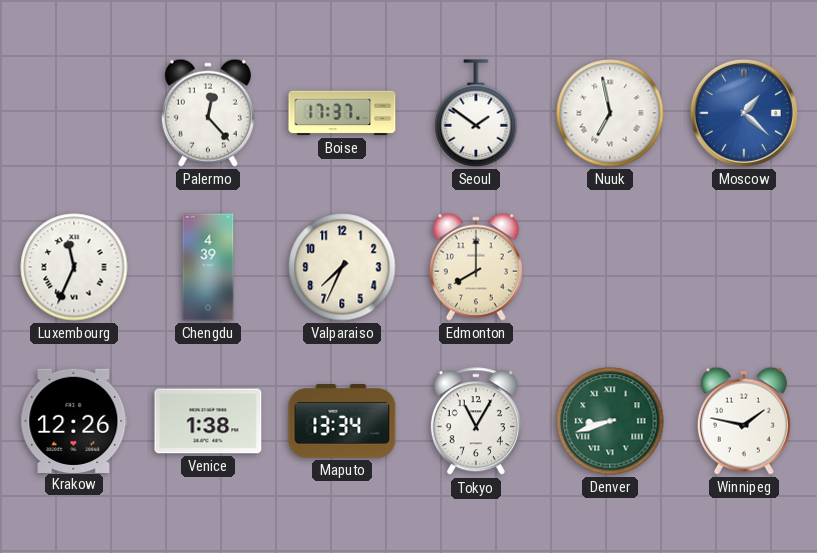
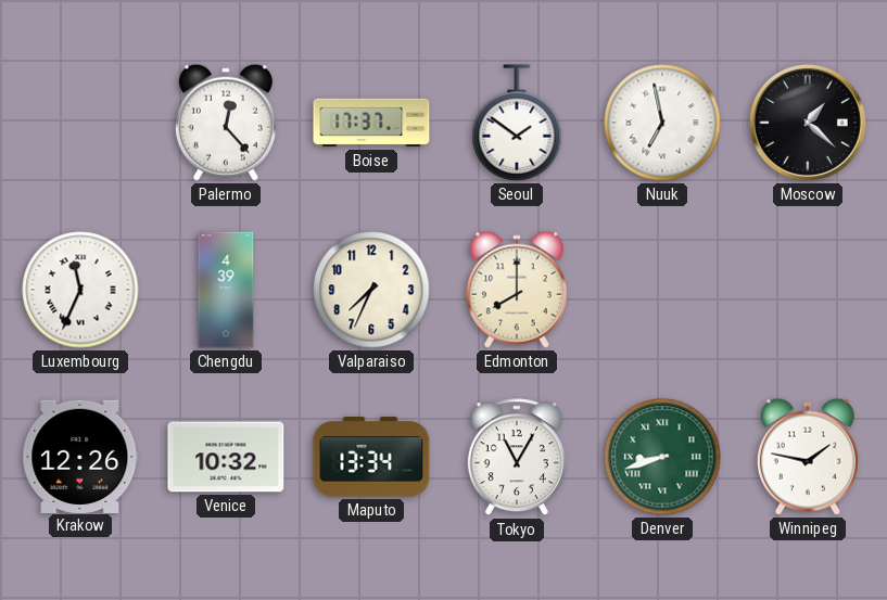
Moscow dial: blue -> black (808, 123)
Venice: 1:38 -> 10:32 (226, 457)
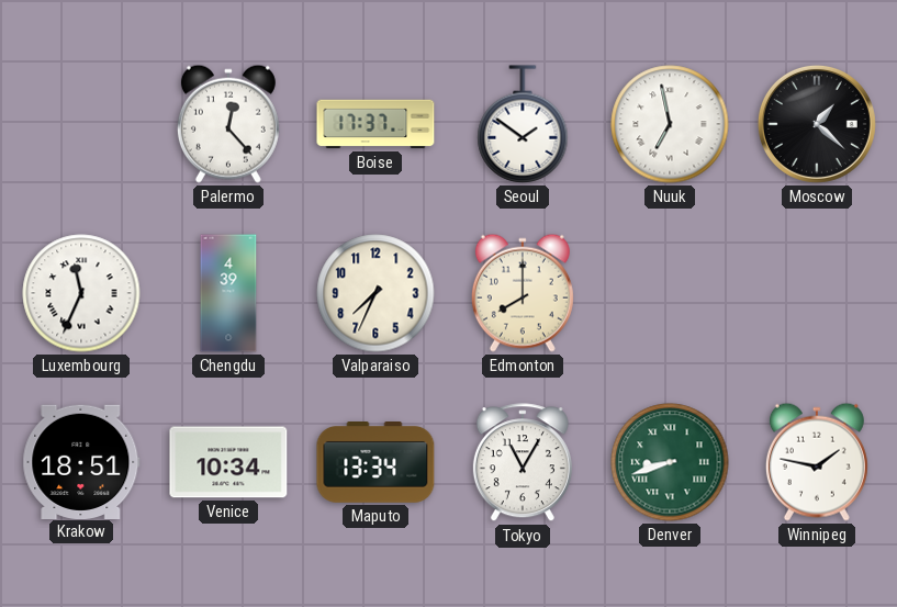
Krakow: 12:26 -> 18:51 (81, 461)
Venice: 10:32 -> 10:34 (228, 462)
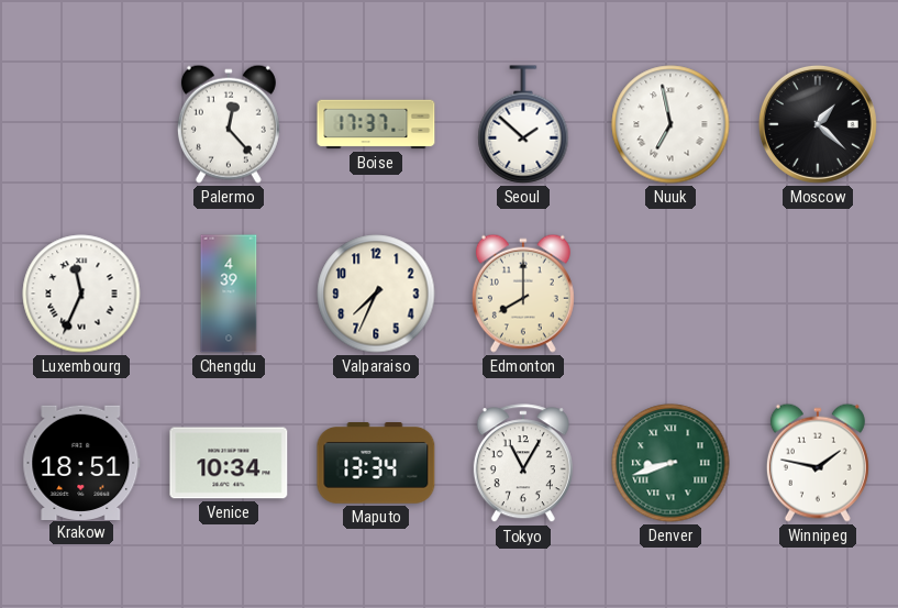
Seoul: 1:51 -> 1:52 (523, 124)
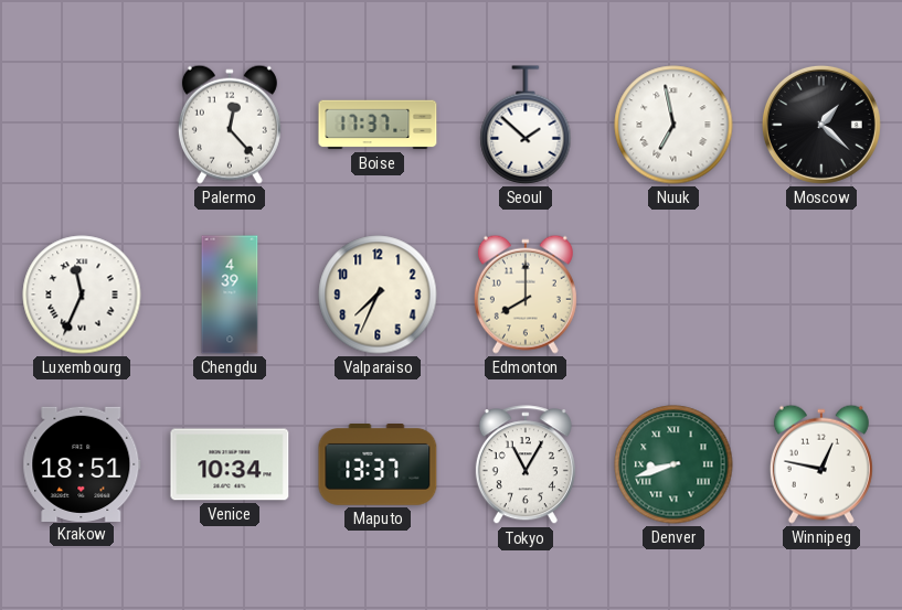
Maputo: 13:34 -> 13:37 (378, 465)
Winnipeg: 1:47 -> 12:47 (821, 464)
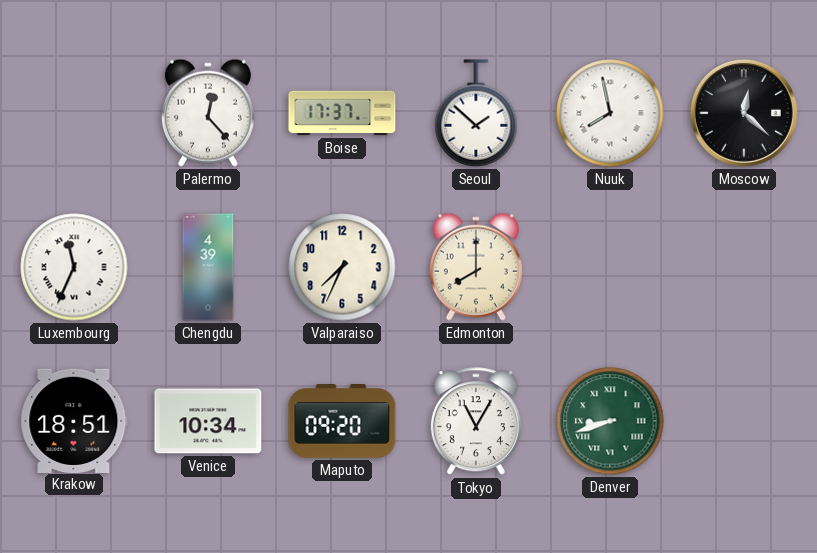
Nuuk: 6:58 -> 7:58 (610, 113)
Moscow: 1:22 -> 12:22 (744, 113)
Maputo: 13:37 -> 09:20 (342, 422)
Winnipeg: 12:47 -> none (821, 464)
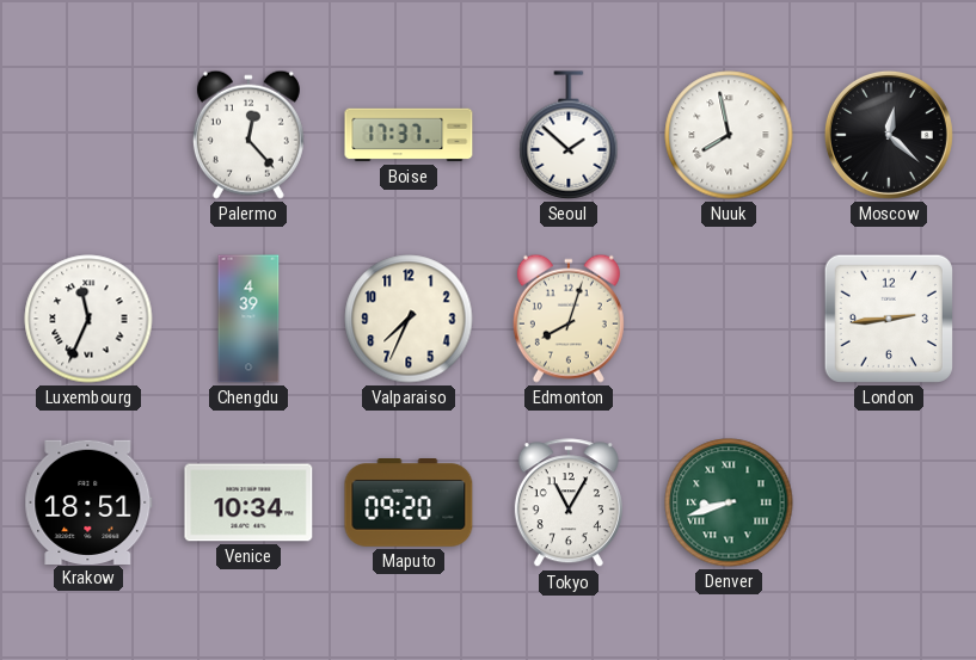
Edmonton: 8:00 -> 8:03 (569, 319)
London: none -> 2:44 (889, 319)
